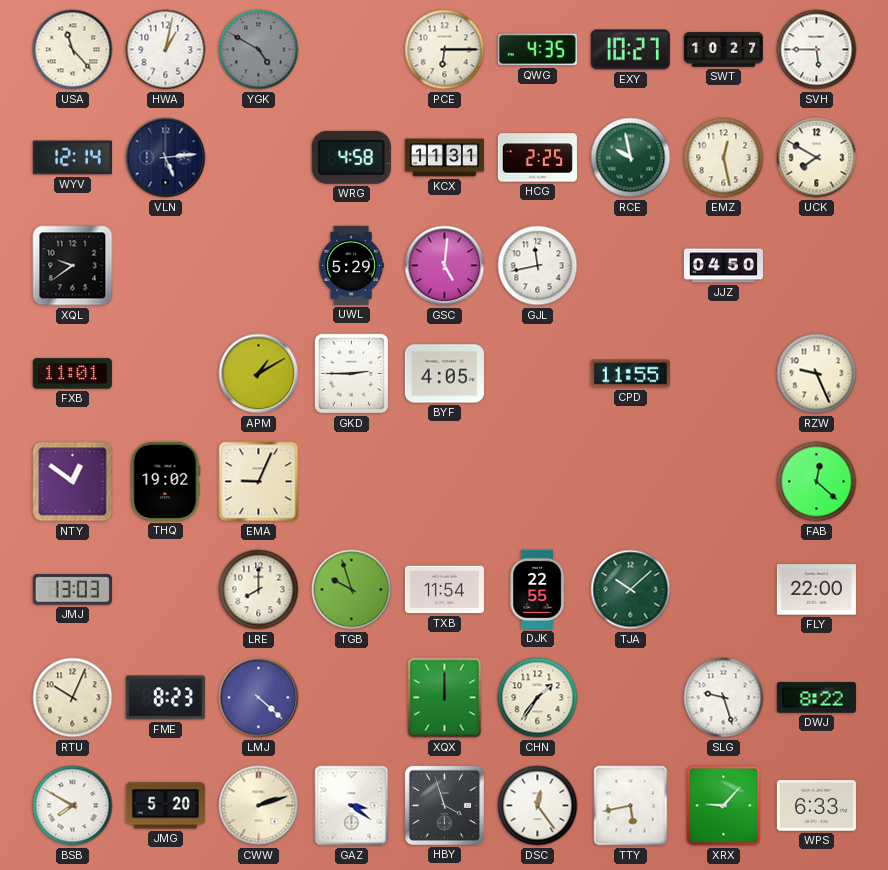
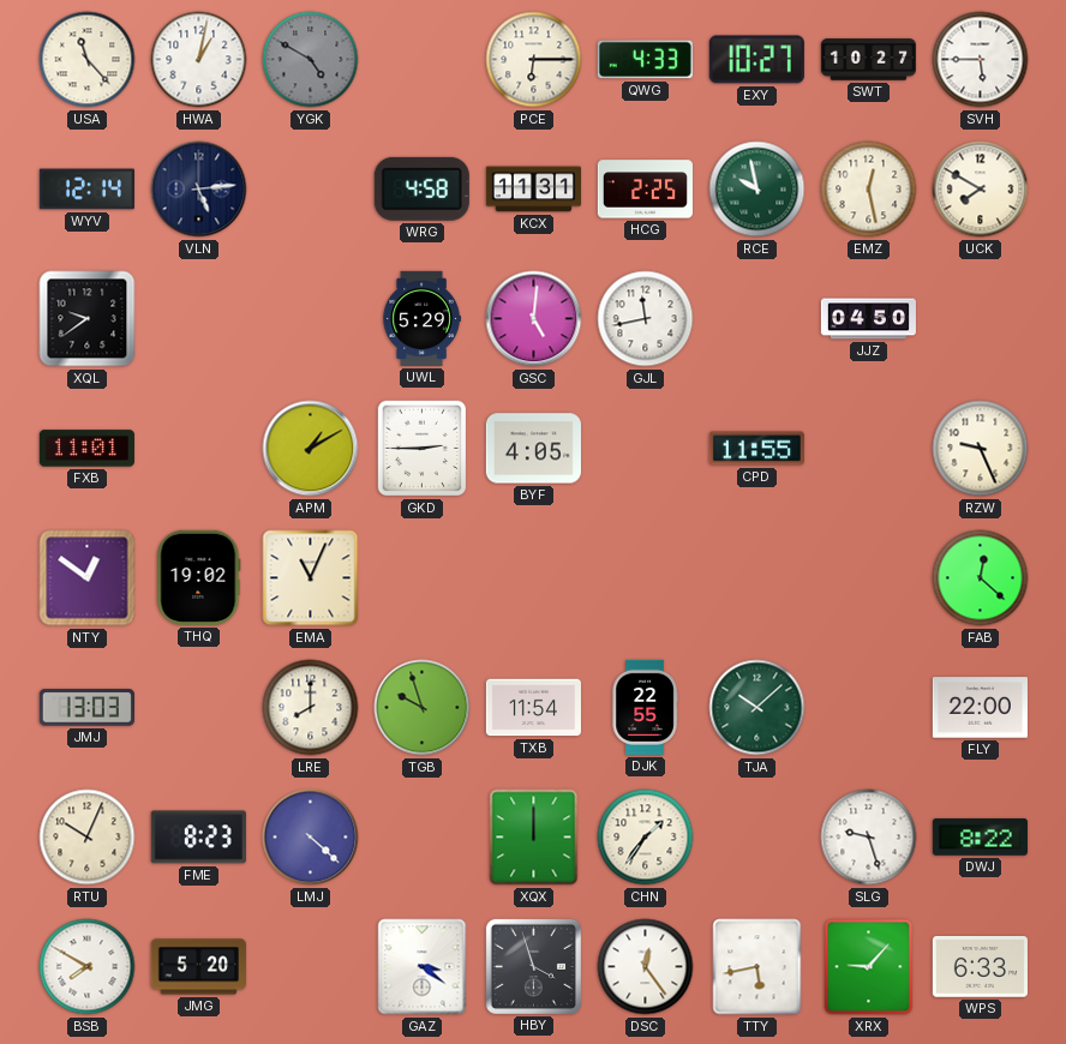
QWG: 4:35 -> 4:33 (645, 60)
EMA: 9:04 -> 11:04 (311, 578)
CWW: 2:12 -> none (259, 806)
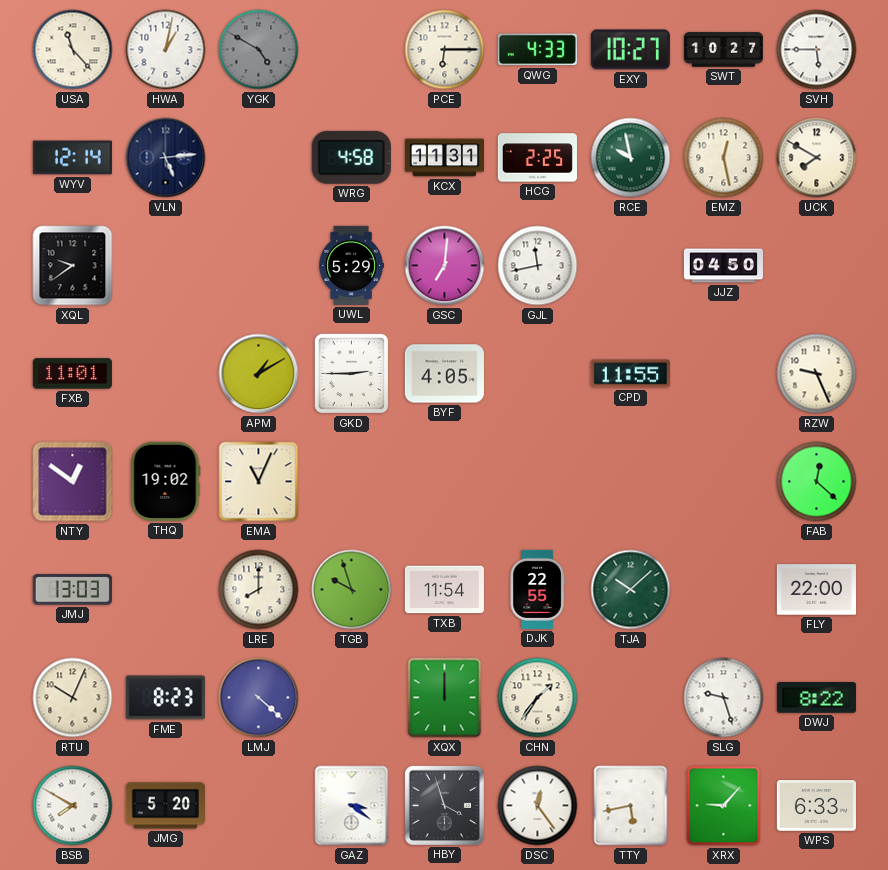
GSC: 5:01 -> 7:01 (445, 266)
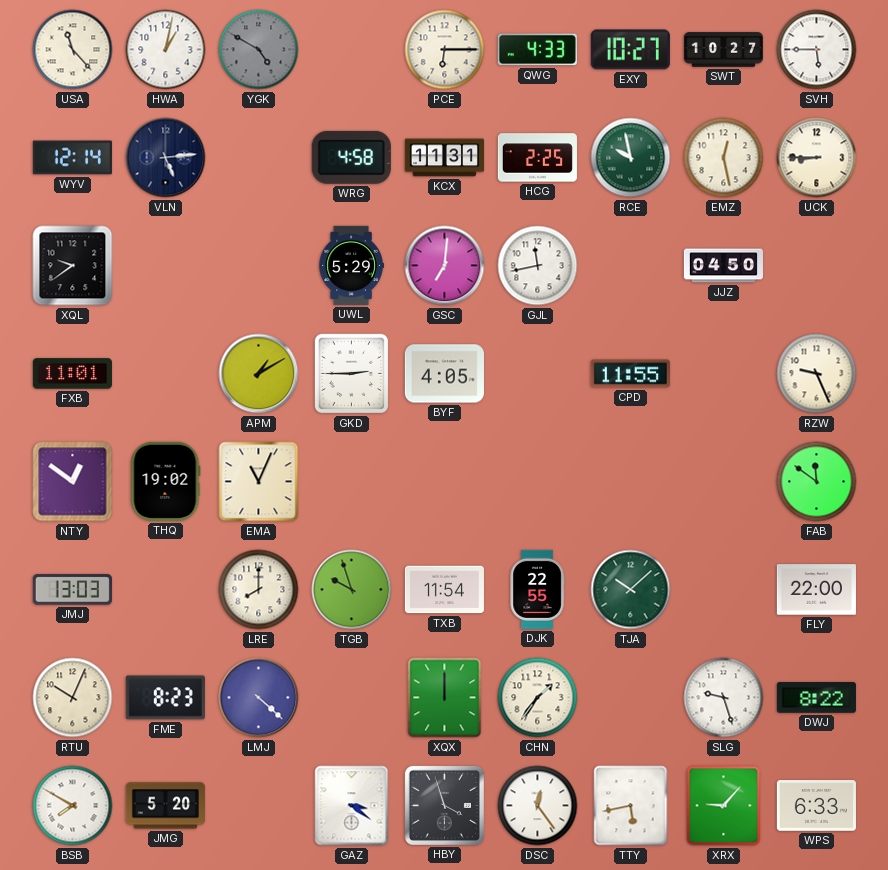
UCK: 7:50 -> 8:45 (817, 158)
FAB: 12:22 -> 11:51 (817, 482)
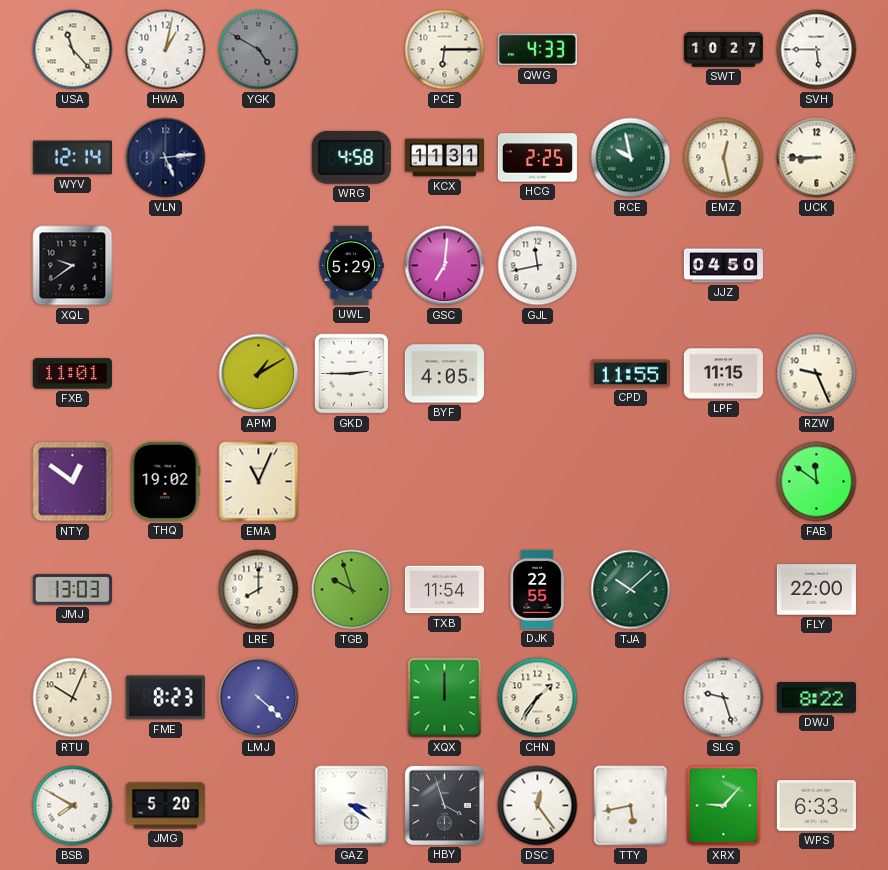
EXY: 10:27 -> none (630, 50)
LPF: none -> 11:15 (723, 374)
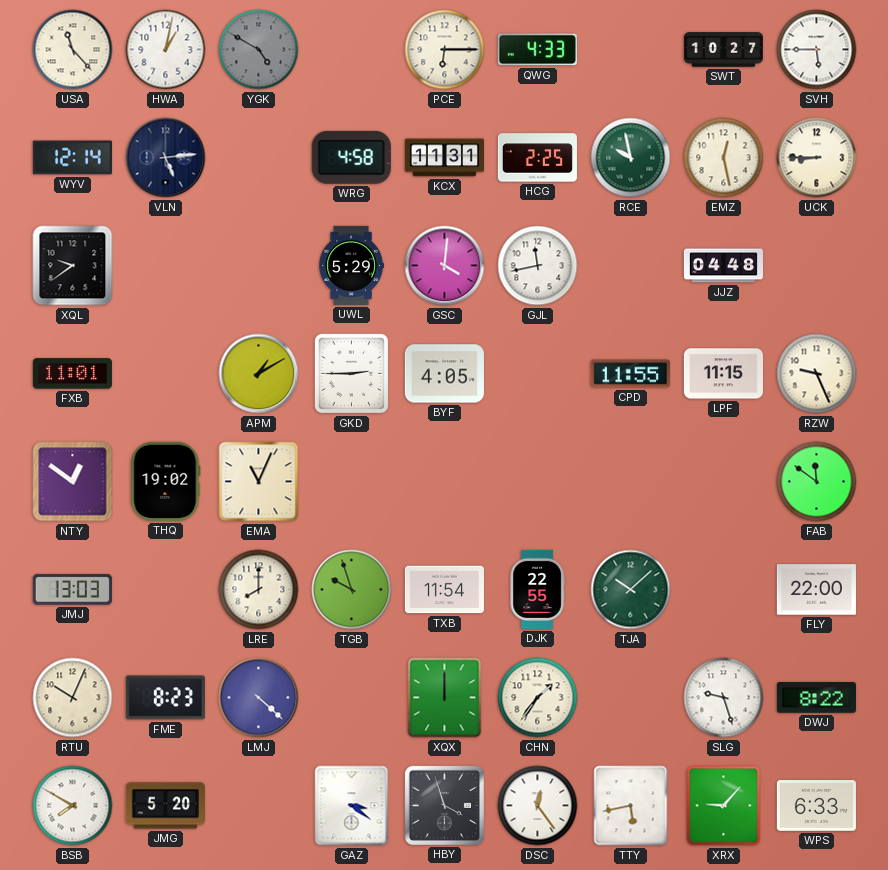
GSC: 7:01 -> 4:01 (445, 266)
JJZ: 04:50 -> 04:48 (723, 266)
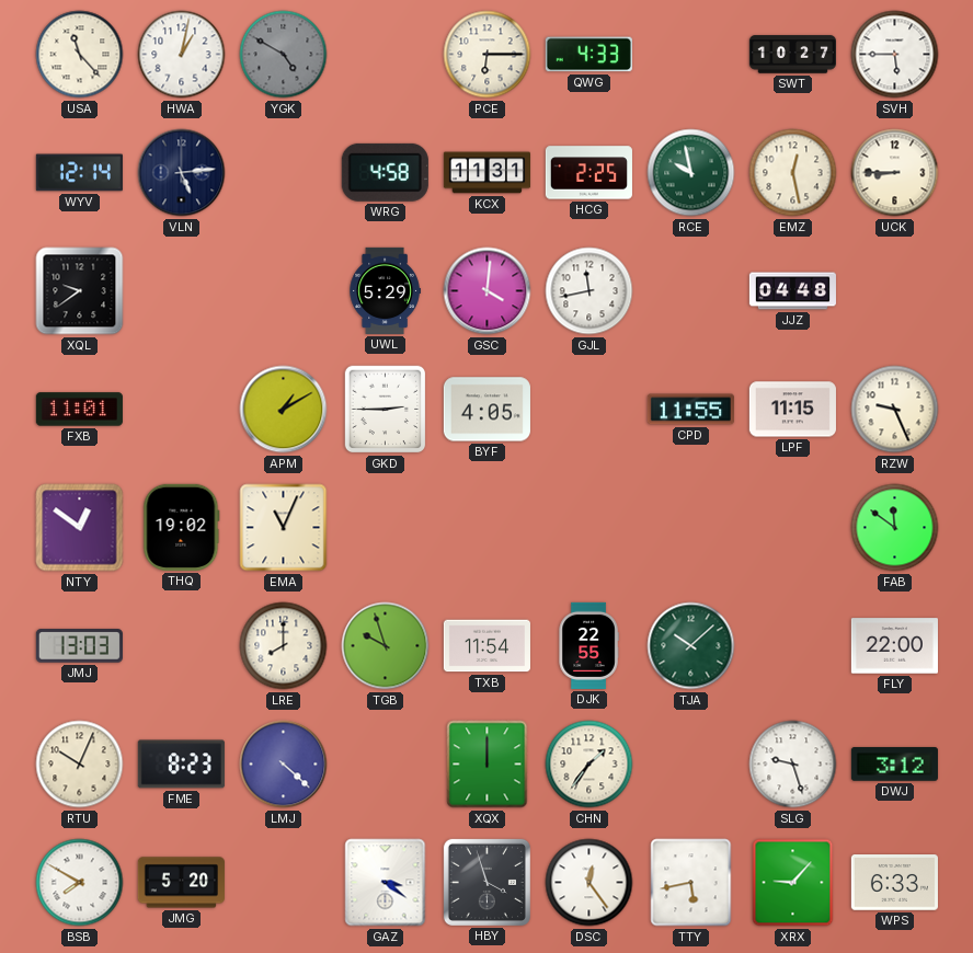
DWJ: 8:22 -> 3:12 (894, 765)
